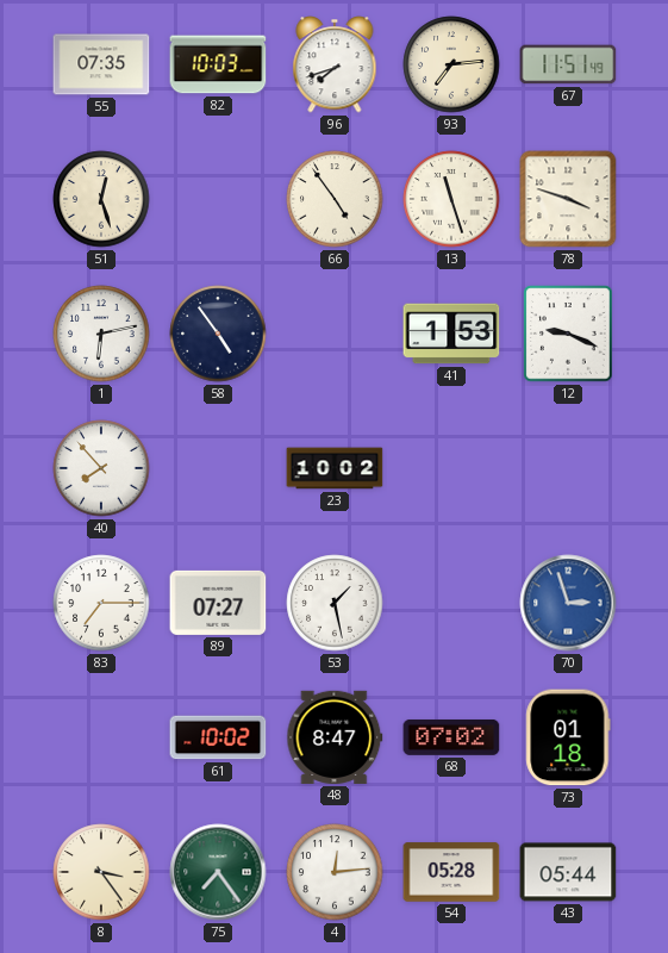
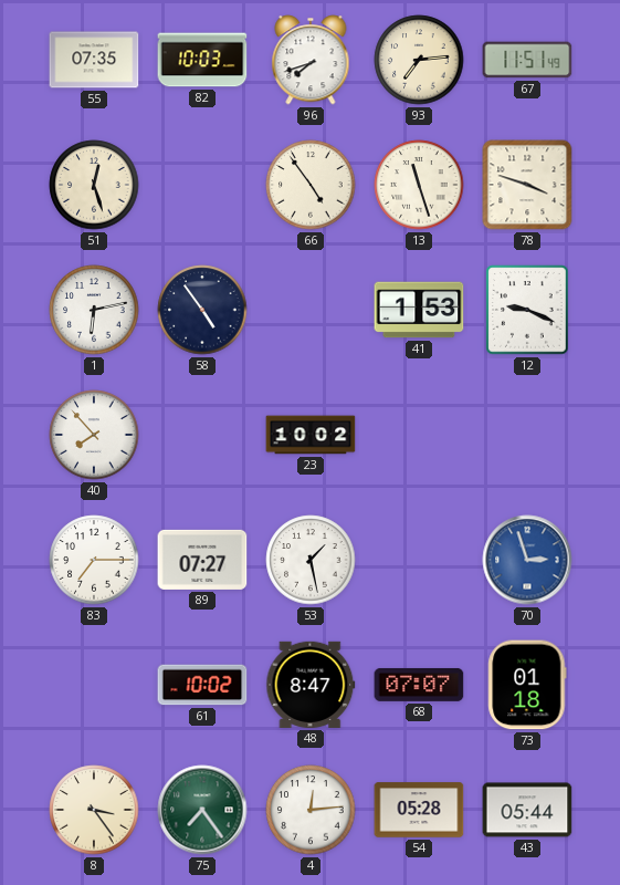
68: 07:02 -> 07:07 (419, 685)
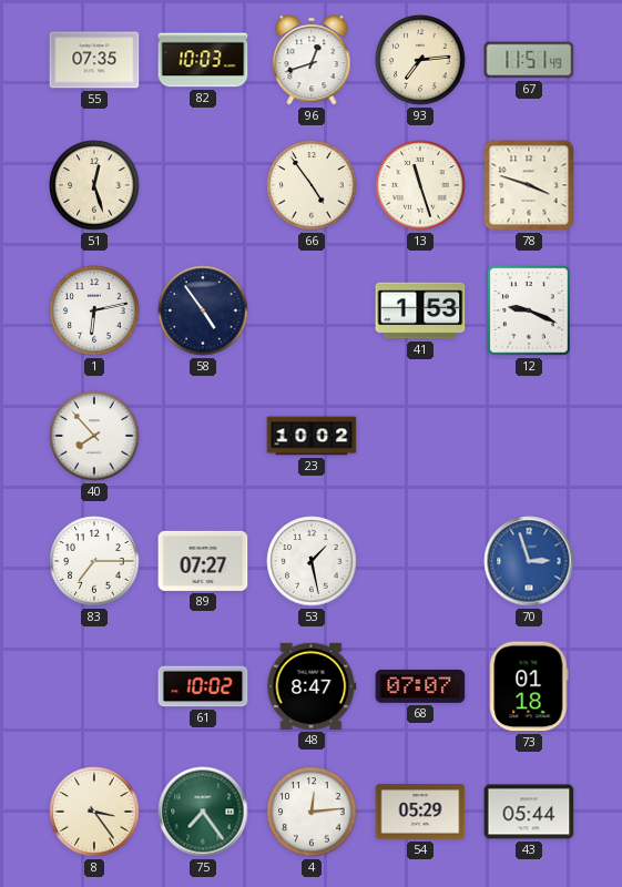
96: 7:42 -> 12:42 (312, 60)
54: 05:28 -> 05:29 (420, 812)
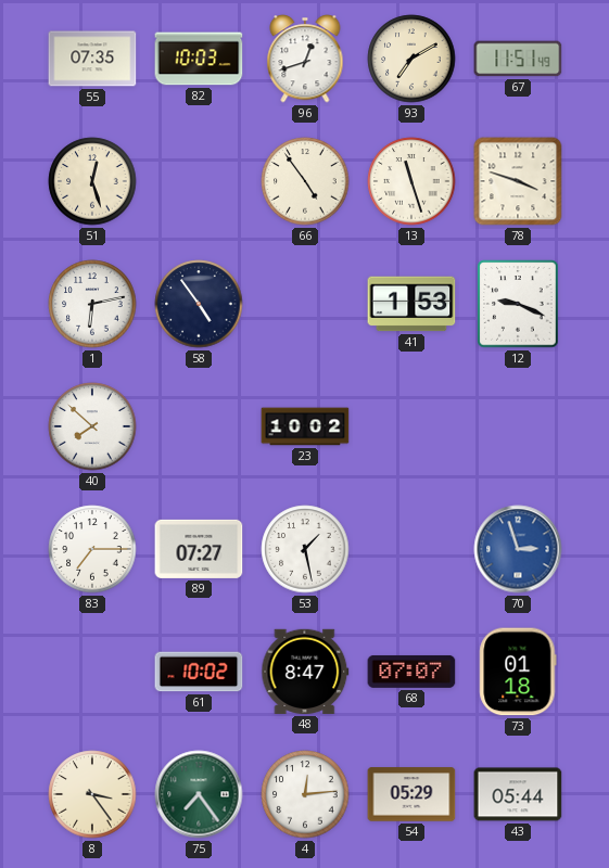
93: 7:14 -> 7:10 (411, 59)
40: 7:53 -> 7:52 (92, 426)
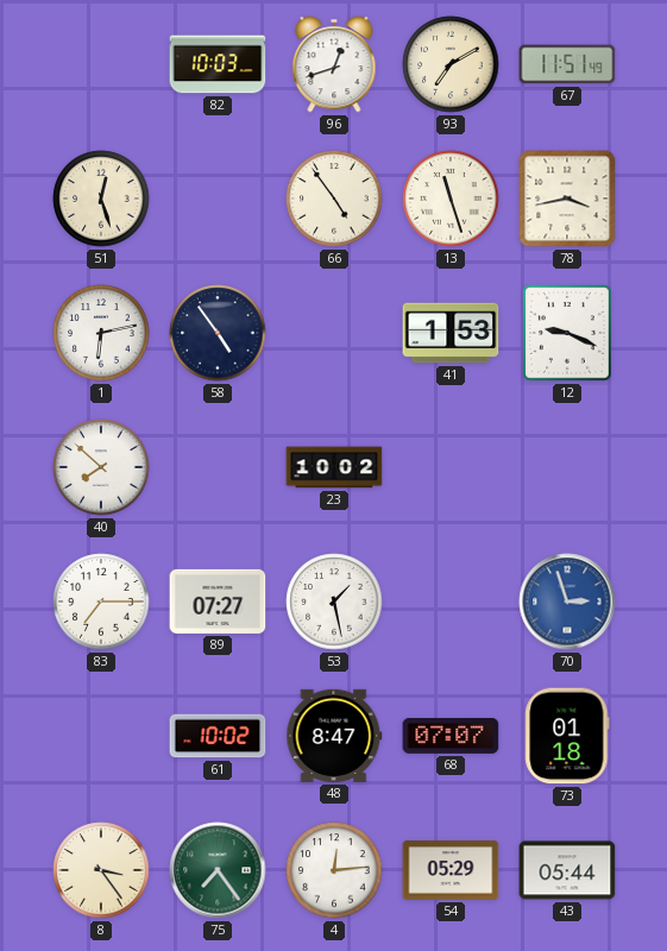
55: 07:35 -> none (92, 59)
78: 3:48 -> 3:43 (567, 199)
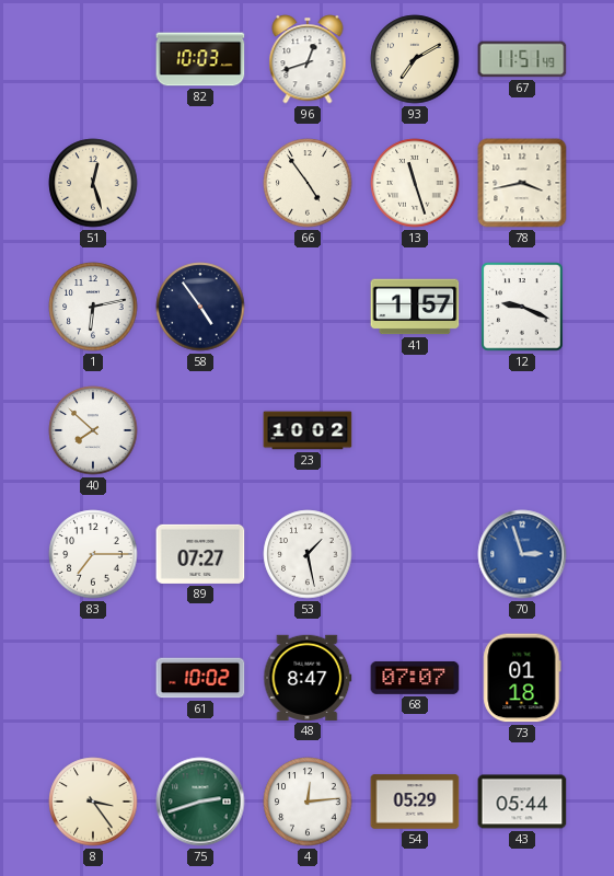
41: 1:53 -> 1:57 (415, 307)
75: 7:24 -> 2:42 (200, 802)
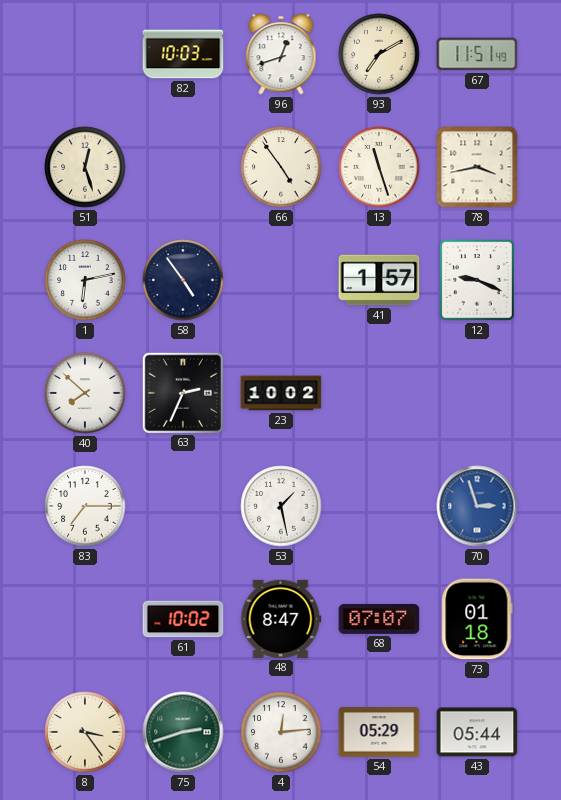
63: none -> 2:34 (182, 392)
89: 07:27 -> none (200, 554)
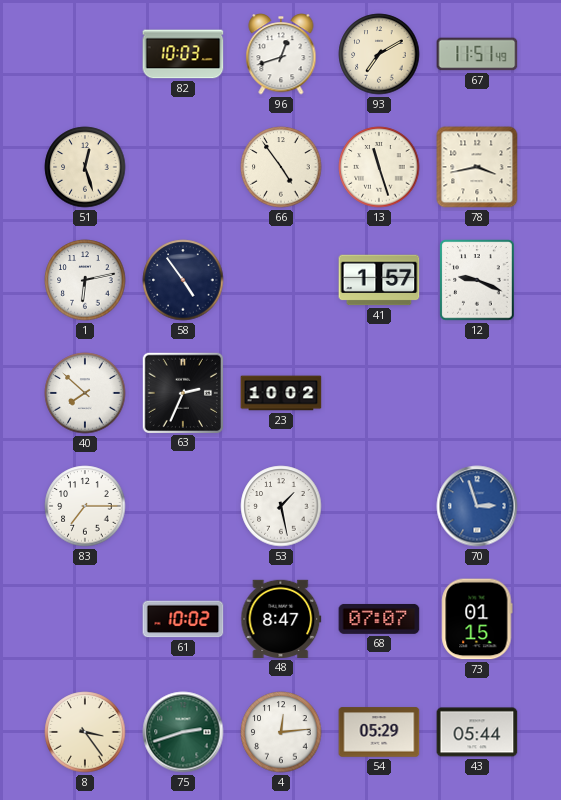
73: 01:18 -> 01:15 (477, 619)
